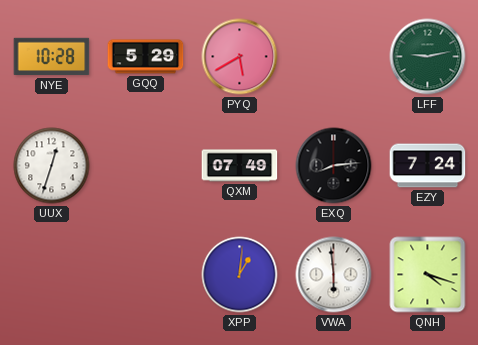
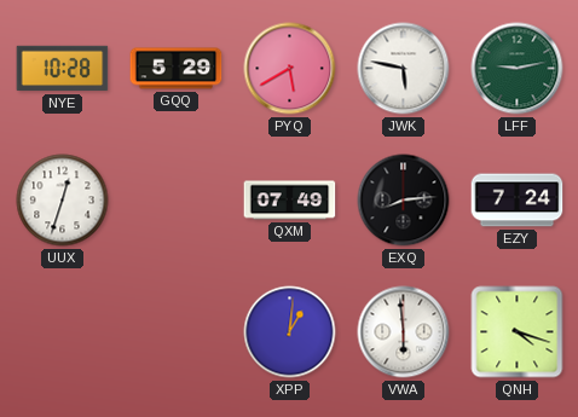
JWK: none -> 5:47 (404, 69)
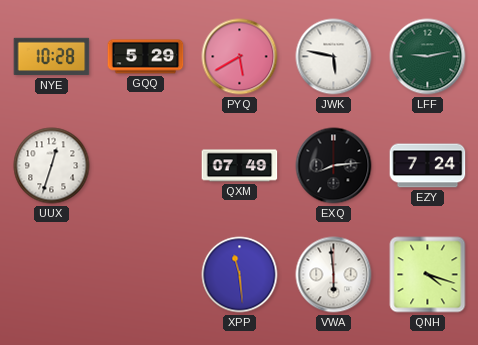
XPP: 1:01 -> 11:29 (240, 275)
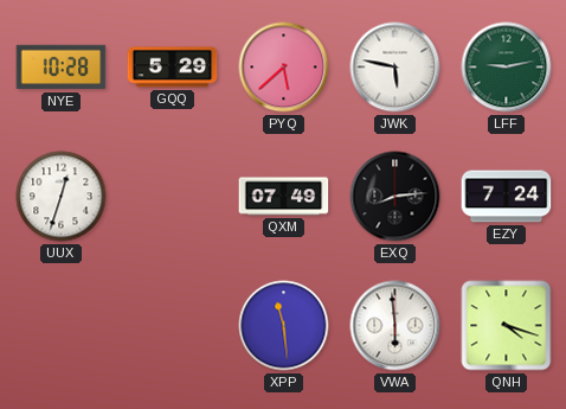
PYQ: 5:40 -> 5:38 (284, 68)
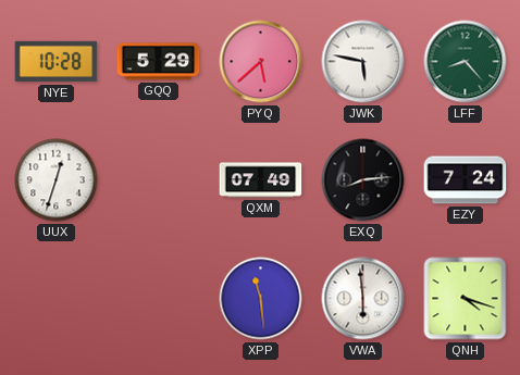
LFF: 9:13 -> 8:23 (466, 62)
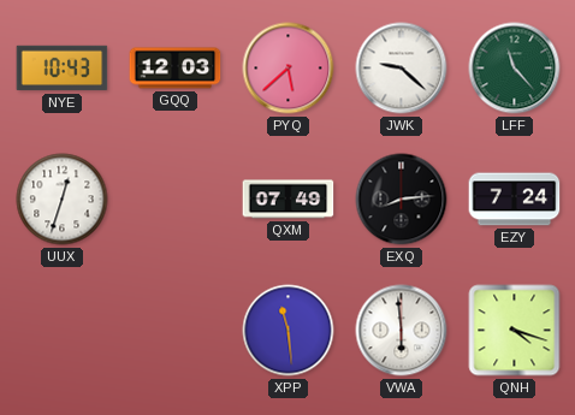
NYE: 10:28 -> 10:43 (63, 69)
GQQ: 5:29 -> 12:03 (176, 69)
JWK: 5:47 -> 9:22 (402, 69)
LFF: 8:23 -> 11:23 (515, 69)
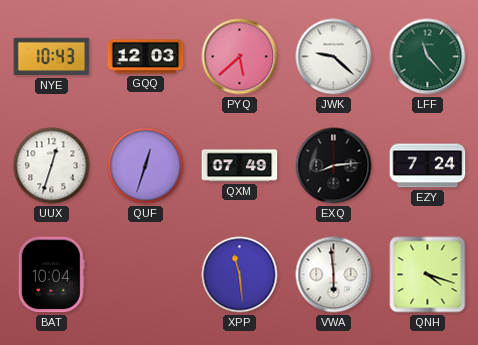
QUF: none -> 12:33 (146, 166)
BAT: none -> 10:04 (51, 275)
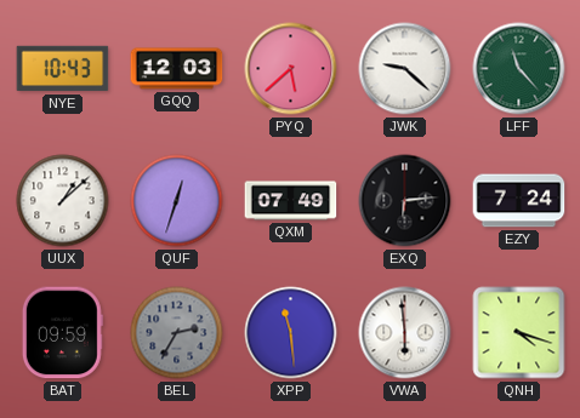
UUX: 12:33 -> 1:08 (63, 201)
EXQ: 8:14 -> 6:14 (405, 201)
BAT: 10:04 -> 09:59 (62, 333)
BEL: none -> 2:35 (177, 333)
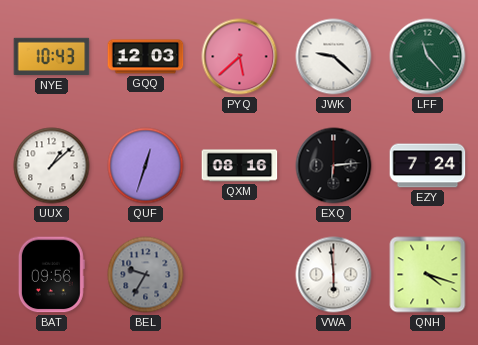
QXM: 07:49 -> 08:16 (240, 166)
BAT: 09:59 -> 09:56 (51, 275)
BEL: 2:35 -> 9:35 (146, 275)
XPP: 11:29 -> none (291, 333)
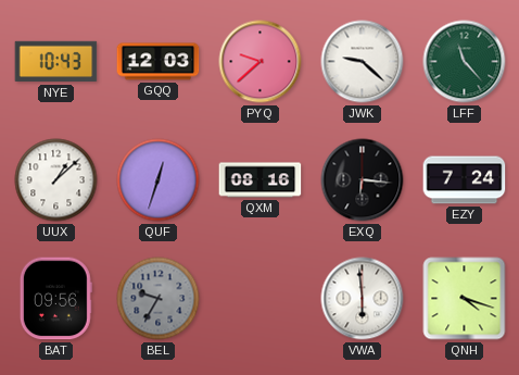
PYQ: 5:38 -> 9:38 (261, 62)
EXQ: 6:14 -> 6:16 (363, 180)
